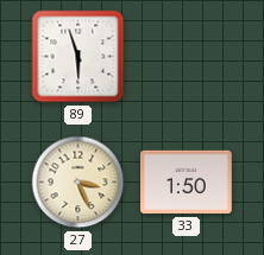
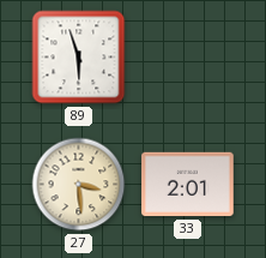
27: 3:26 -> 3:29 (79, 185)
33: 1:50 -> 2:01 (188, 185)
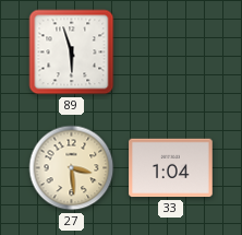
33: 2:01 -> 1:04 (171, 168)
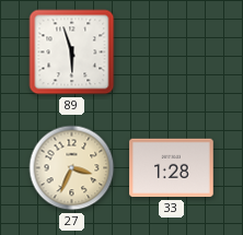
27: 3:29 -> 3:34 (72, 168)
33: 1:04 -> 1:28 (172, 168)
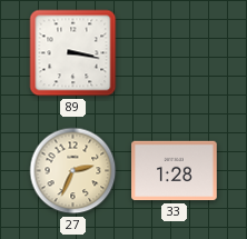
89: 5:57 -> 3:17 (73, 53)
27: 3:34 -> 2:34 (73, 171)
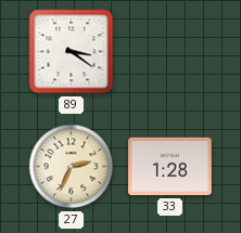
89: 3:17 -> 3:21 (72, 52)
